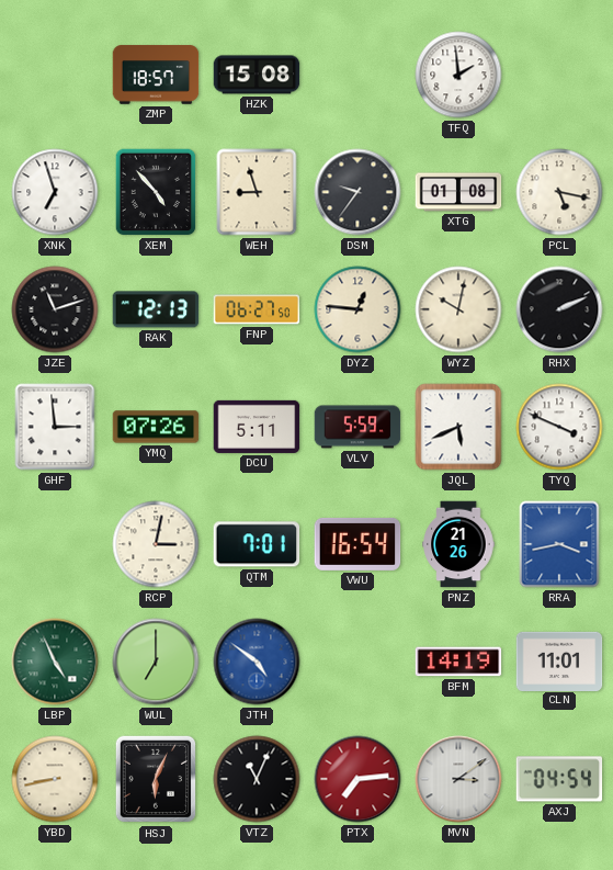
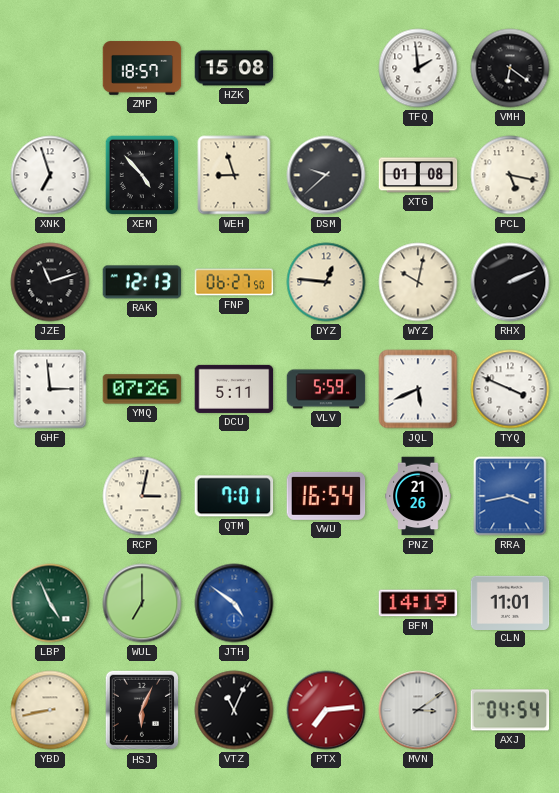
VMH: none -> 6:21 (510, 68)
DSM: 9:36 -> 9:38 (326, 175)
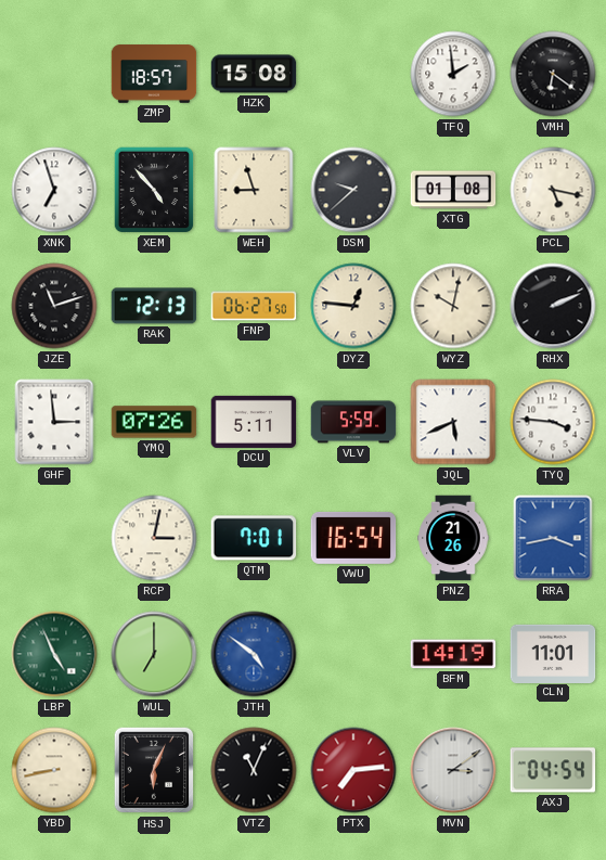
TYQ: 3:49 -> 3:46 (553, 422)
